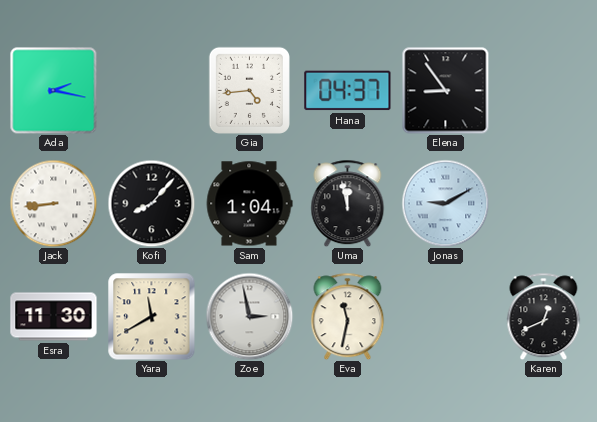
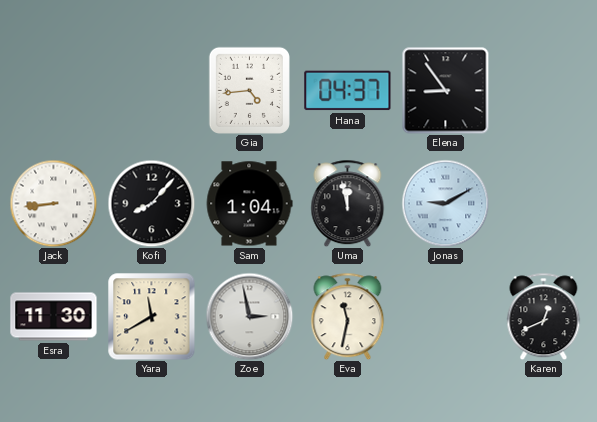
Ada: 2:17 -> none (53, 90)
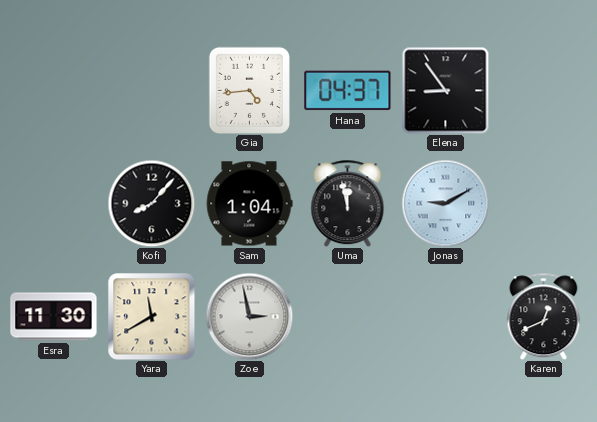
Jack: 8:44 -> none (53, 203)
Eva: 11:32 -> none (348, 316)
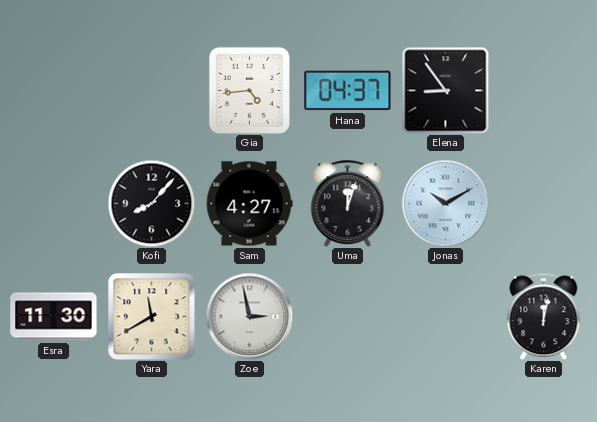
Sam: 1:04 -> 4:27 (249, 204)
Uma: 11:58 -> 12:03 (348, 203)
Jonas: 9:10 -> 10:10 (445, 203)
Karen: 12:41 -> 12:02 (544, 316)
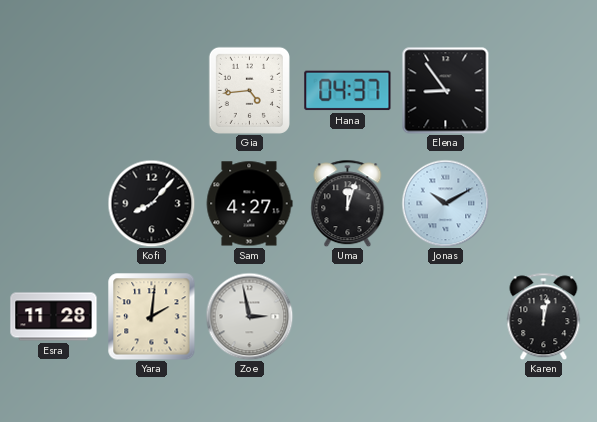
Esra: 11:30 -> 11:28 (54, 317)
Yara: 11:40 -> 2:01 (152, 317)
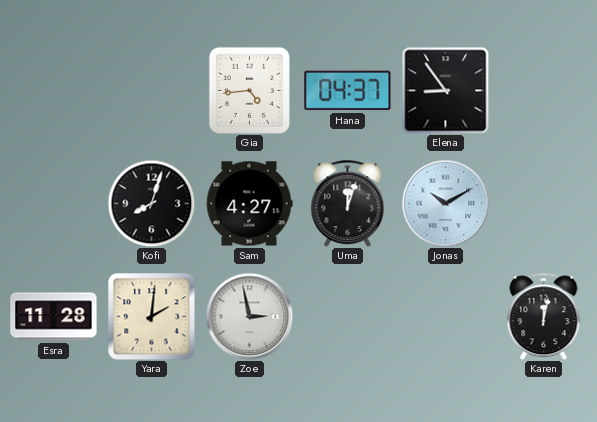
Kofi: 8:07 -> 8:03 (151, 203)
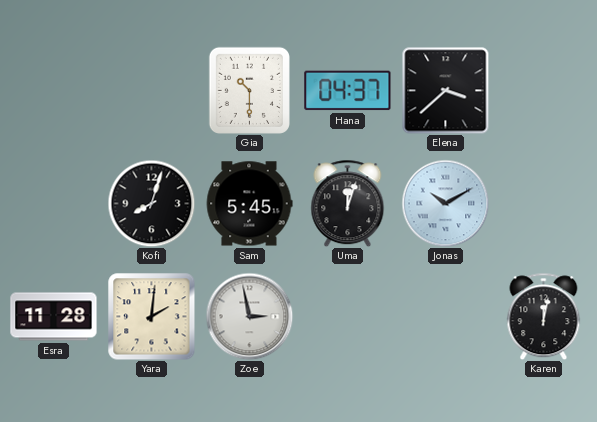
Gia: 4:44 -> 10:30 (249, 90)
Elena: 8:54 -> 3:38 (445, 90)
Sam: 4:27 -> 5:45 (249, 204)
